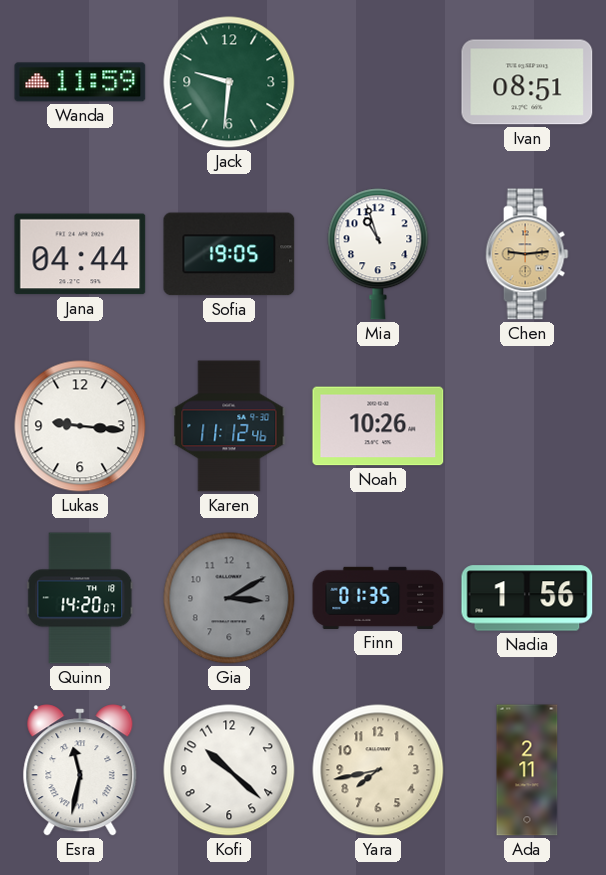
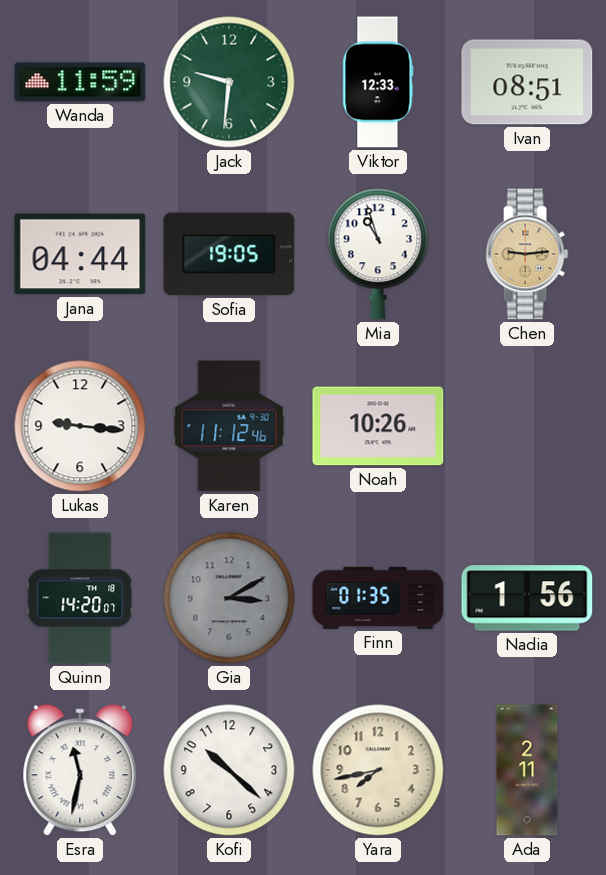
Viktor: none -> 12:33 (378, 82)
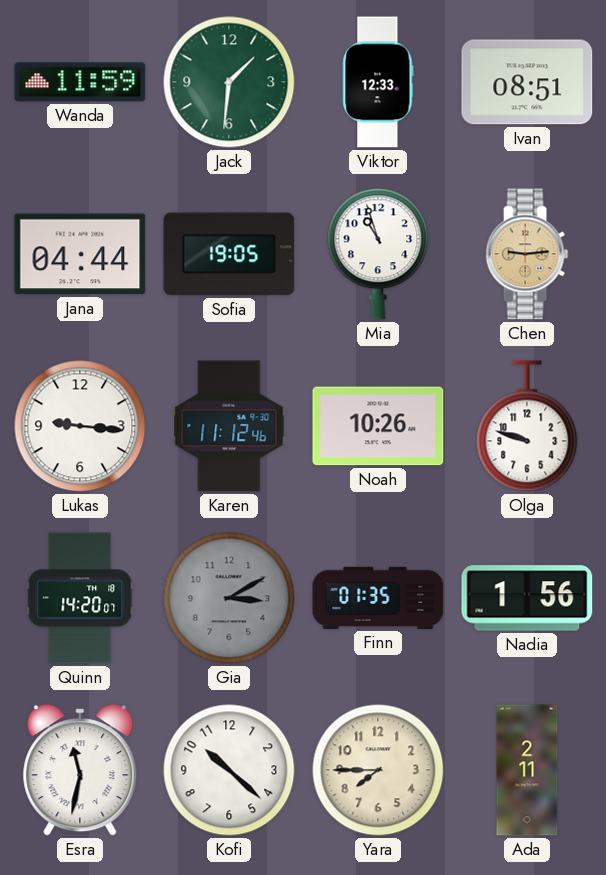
Jack: 9:31 -> 1:31 (229, 82)
Olga: none -> 9:48 (527, 426)
Yara: 7:43 -> 7:45 (378, 770)
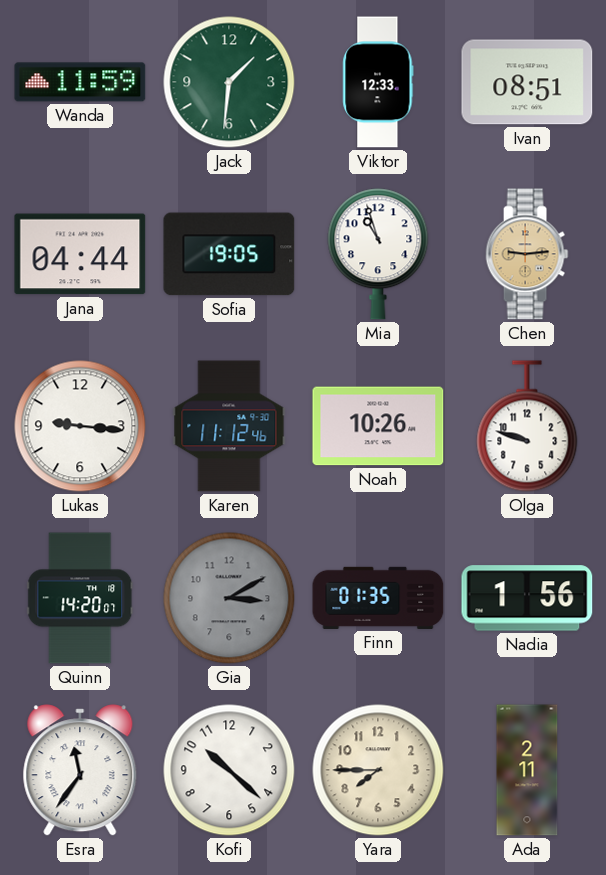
Esra: 11:32 -> 11:36 (80, 770)
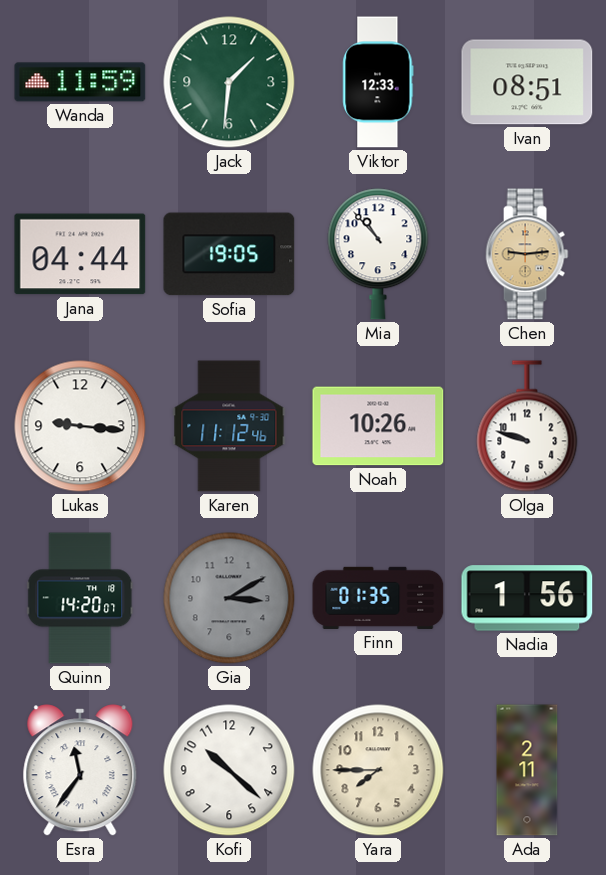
Mia: 10:57 -> 10:53 (378, 254)
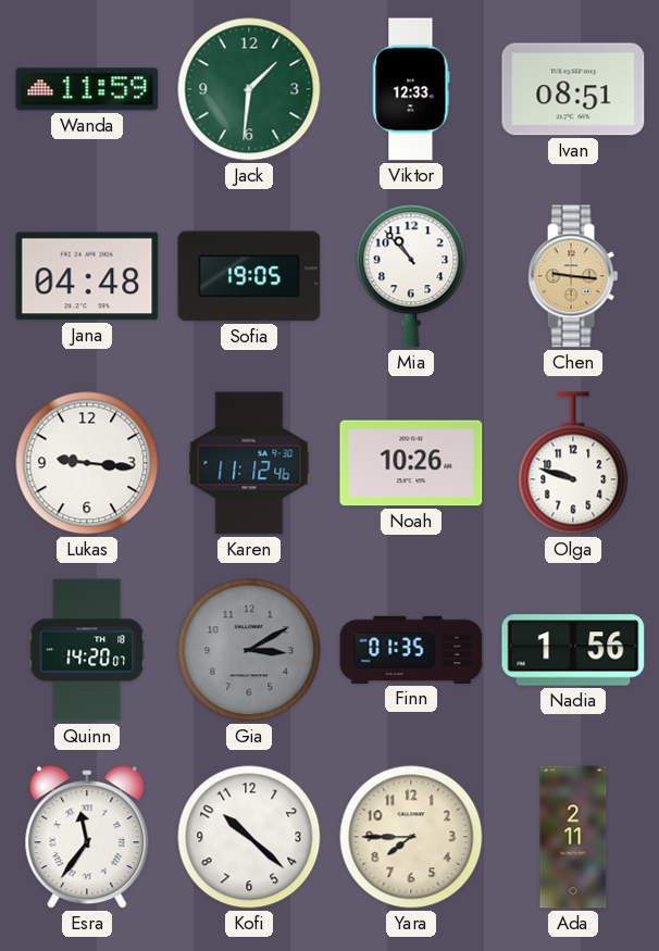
Jana: 04:44 -> 04:48 (87, 276)
Chen: 9:14 -> 9:16 (573, 276)
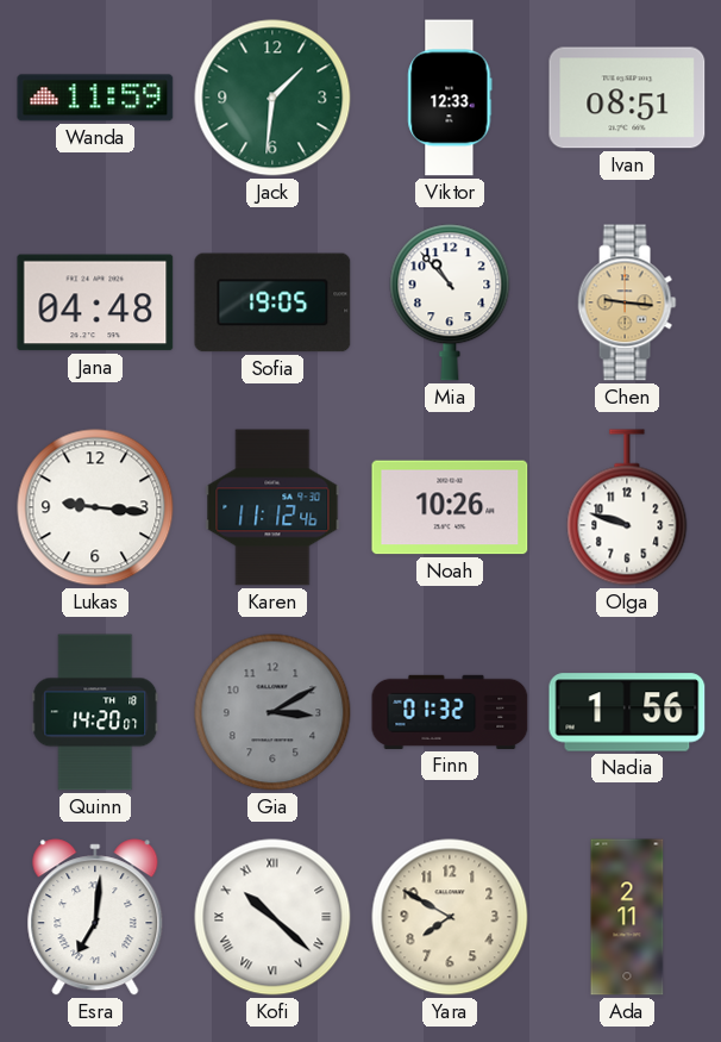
Finn: 01:35 -> 01:32 (450, 712)
Esra: 11:36 -> 7:01 (95, 917)
Kofi numerals: Arabic -> Roman (272, 917)
Yara: 7:45 -> 7:50 (450, 917)
